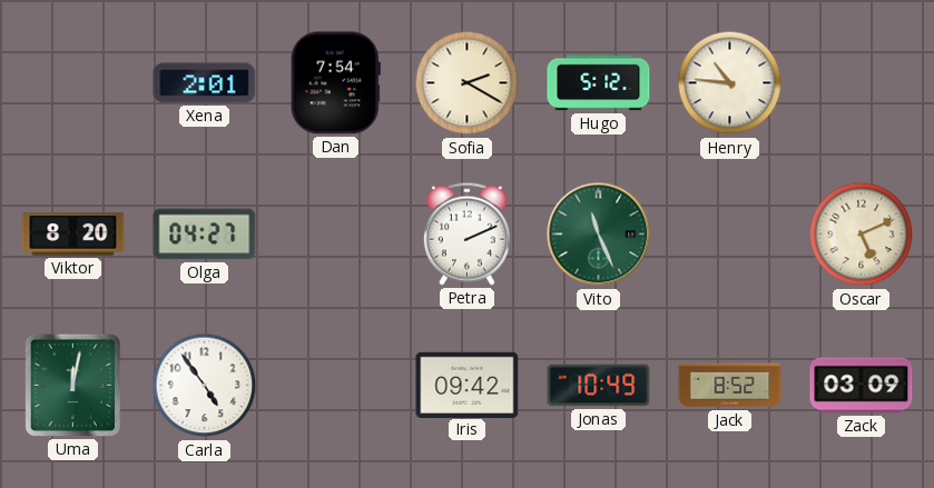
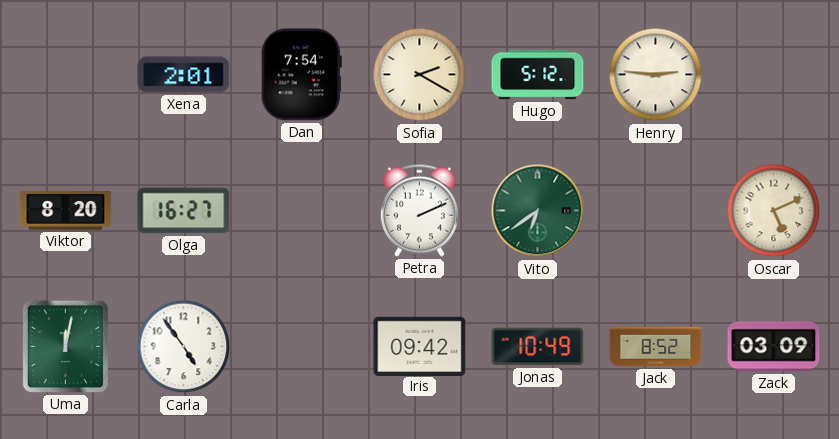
Henry: 10:46 -> 2:46 (656, 75)
Olga: 04:27 -> 16:27 (184, 211)
Vito: 11:26 -> 6:39 (538, 211)
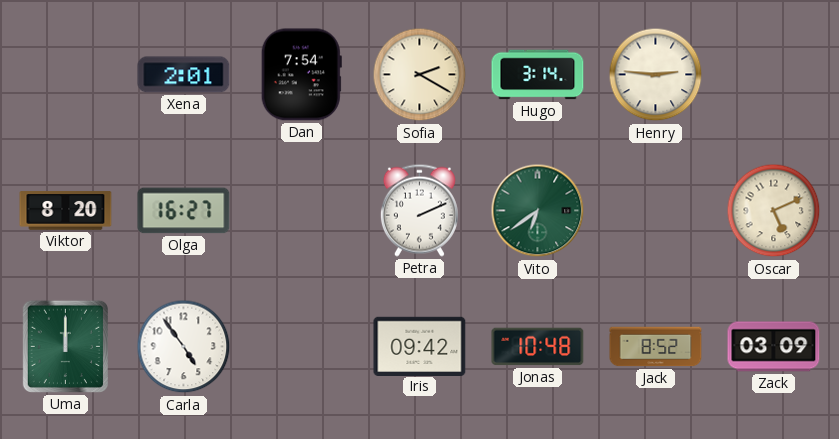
Hugo: 5:12 -> 3:14 (538, 75)
Uma: 12:02 -> 12:00 (65, 346)
Jonas: 10:49 -> 10:48 (538, 347)
